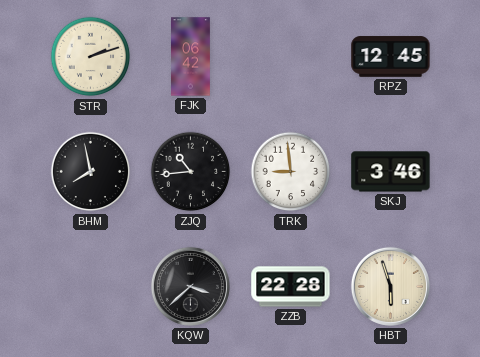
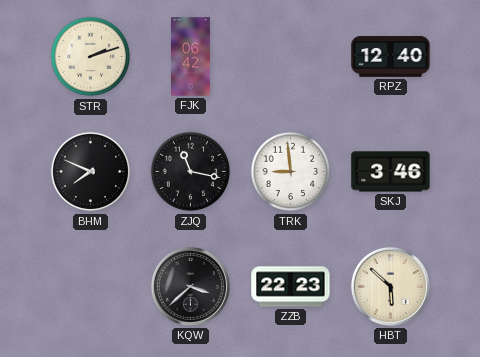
RPZ: 12:45 -> 12:40 (391, 57)
BHM: 7:58 -> 7:49 (91, 172)
ZJQ: 10:44 -> 11:17 (191, 172)
ZZB: 22:28 -> 22:23 (291, 287)
HBT: 5:57 -> 5:52 (390, 286)
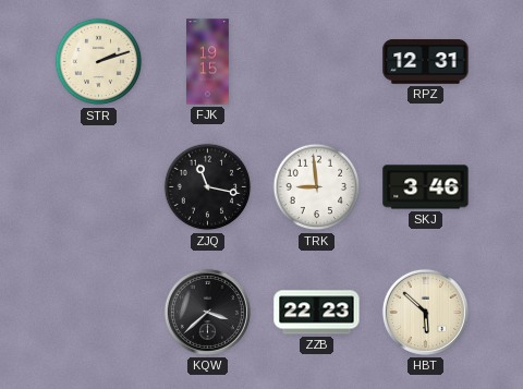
FJK: 06:42 -> 19:15 (208, 62)
RPZ: 12:40 -> 12:31 (426, 62)
BHM: 7:49 -> none (91, 172)
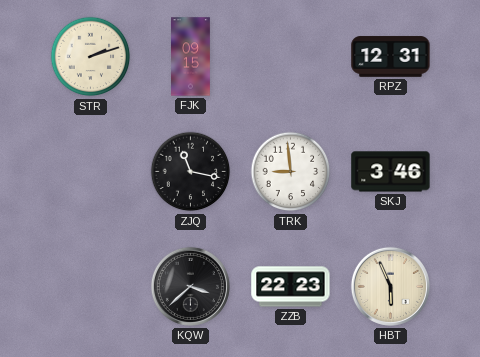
FJK: 19:15 -> 09:15 (191, 57)
HBT: 5:52 -> 5:56 (390, 286)
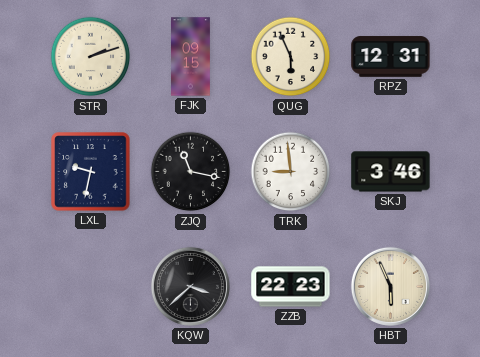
QUG: none -> 5:56 (291, 57)
LXL: none -> 9:32 (91, 172)
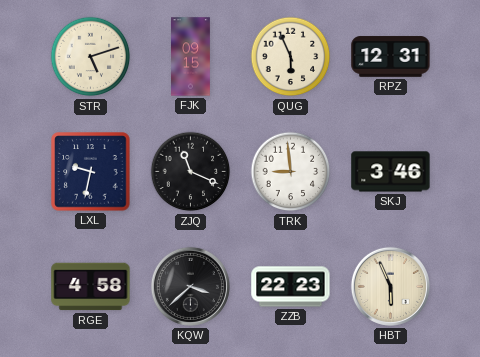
STR: 2:12 -> 5:12 (91, 57)
ZJQ: 11:17 -> 11:19 (191, 172)
RGE: none -> 4:58 (91, 287)
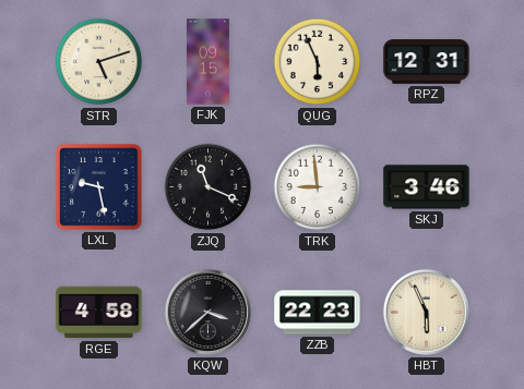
LXL: 9:32 -> 9:28 (99, 187)
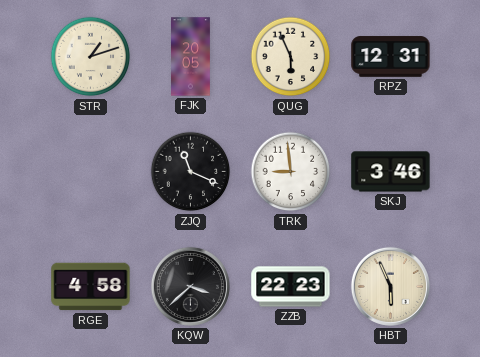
STR: 5:12 -> 1:12 (91, 57)
FJK: 09:15 -> 20:05 (191, 57)
LXL: 9:28 -> none (99, 187)
